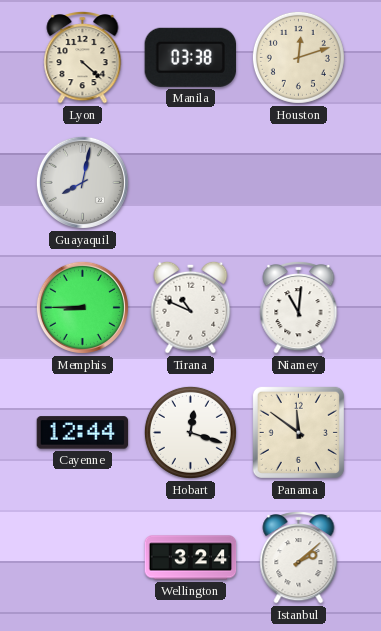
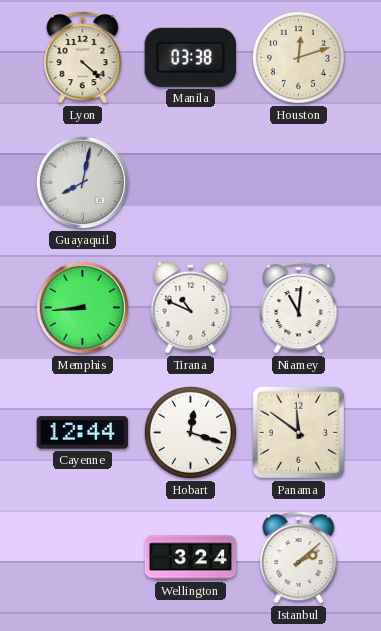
Memphis: 8:45 -> 8:44 (82, 307)
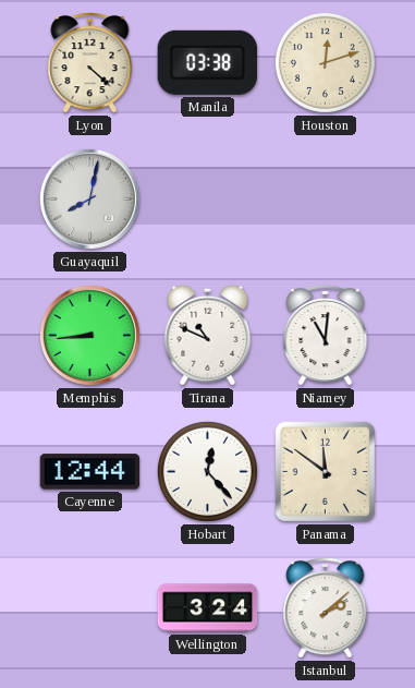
Hobart: 12:18 -> 12:23 (207, 471)
